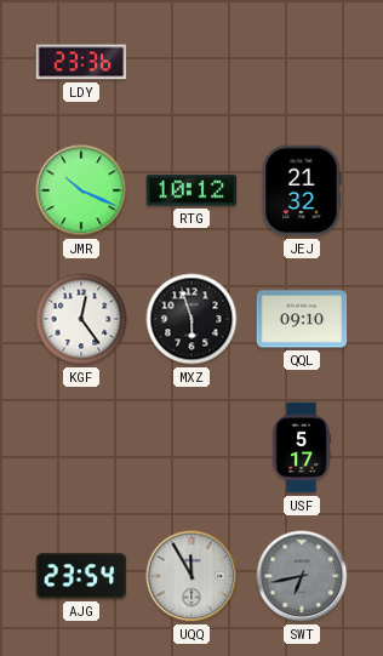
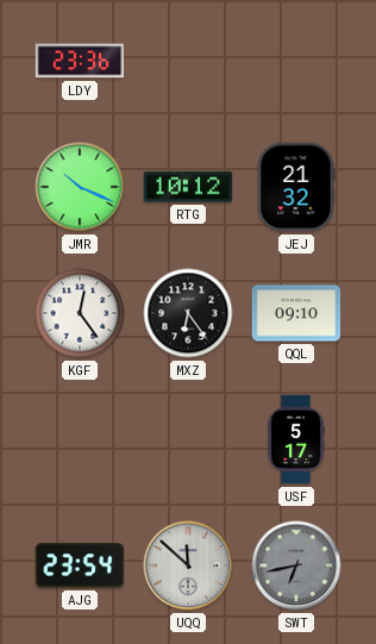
MXZ: 5:57 -> 6:24 (188, 313)
UQQ: 11:55 -> 11:52 (188, 565)
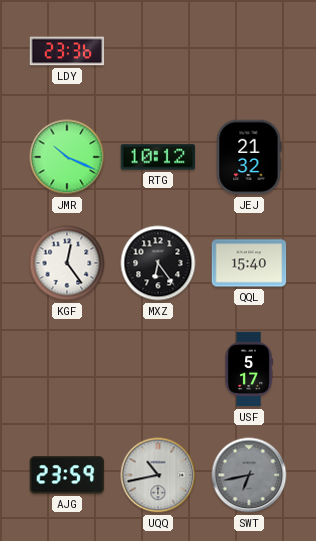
QQL: 09:10 -> 15:40 (249, 263)
AJG: 23:54 -> 23:59 (67, 475)
UQQ: 11:52 -> 10:43 (158, 475)
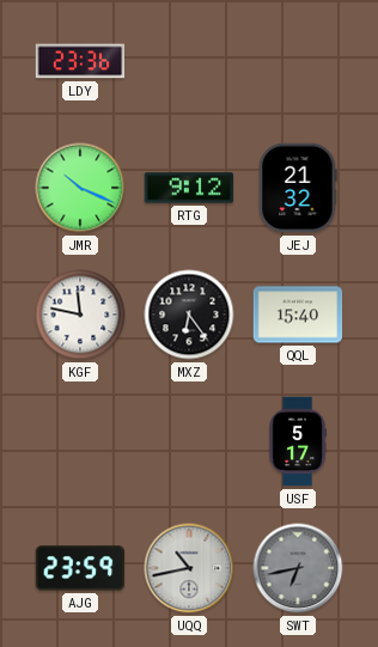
RTG: 10:12 -> 9:12 (189, 188)
KGF: 12:24 -> 11:47 (80, 315)
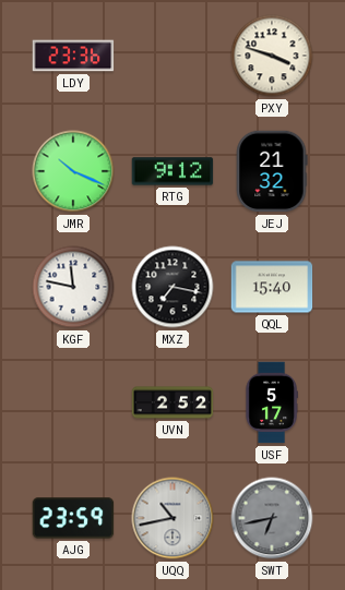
PXY: none -> 3:48 (272, 56)
MXZ: 6:24 -> 7:17 (172, 287)
UVN: none -> 2:52 (172, 402)
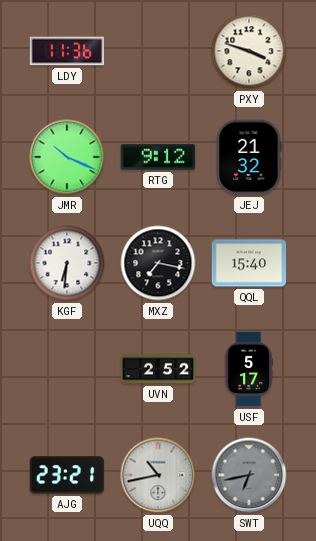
LDY: 23:36 -> 11:36 (67, 51)
KGF: 11:47 -> 6:31 (67, 263)
AJG: 23:59 -> 23:21 (67, 475)
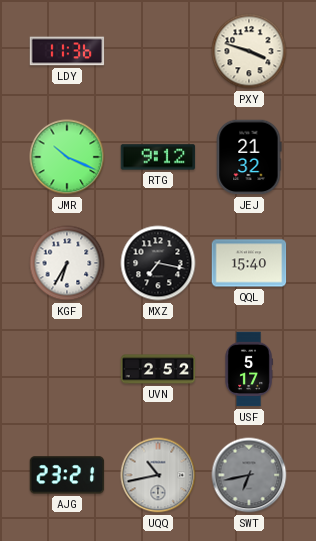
KGF: 6:31 -> 6:35 (67, 263)
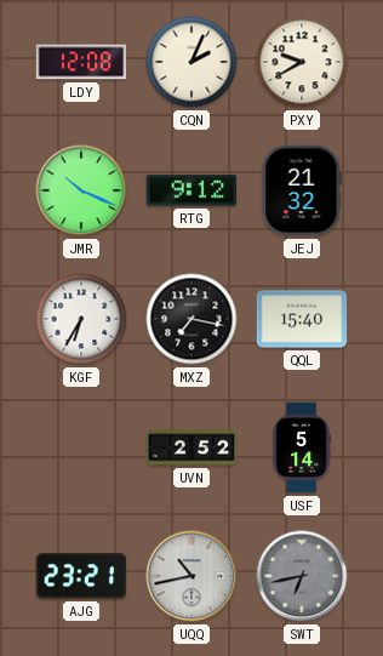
LDY: 11:36 -> 12:08 (81, 62)
CQN: none -> 2:04 (191, 62)
PXY: 3:48 -> 9:40 (302, 62)
USF: 5:17 -> 5:14 (302, 447)
